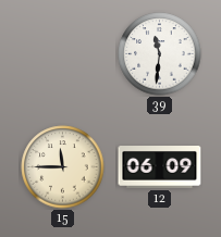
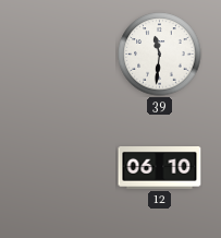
15: 11:45 -> none (63, 167)
12: 06:09 -> 06:10 (160, 168)
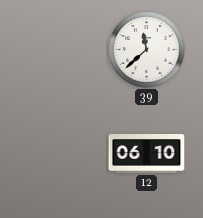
39: 11:31 -> 11:38 (147, 50)
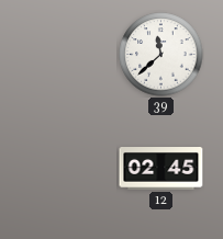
12: 06:10 -> 02:45 (161, 169)
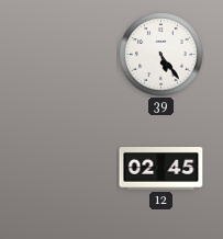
39: 11:38 -> 5:24 (161, 55)
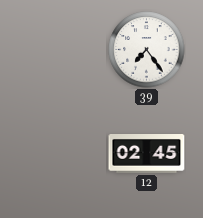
39: 5:24 -> 7:24 (147, 50)
